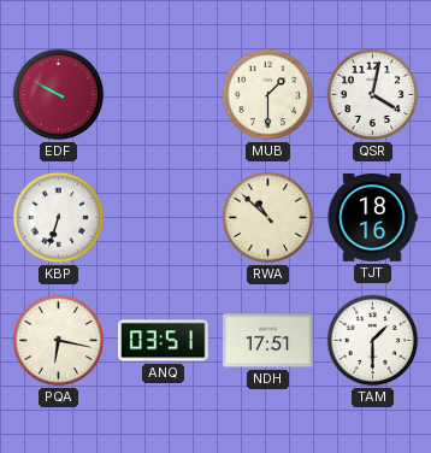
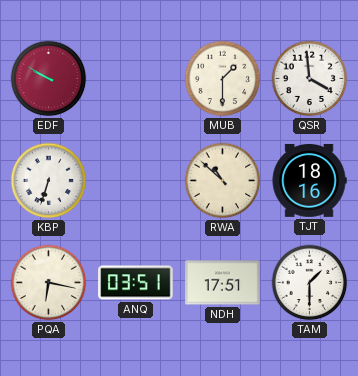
QSR: 4:02 -> 3:59 (310, 79)
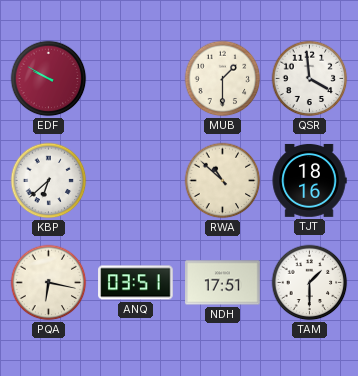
KBP: 6:33 -> 6:38 (49, 181)
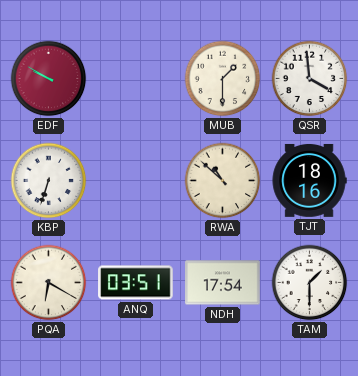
KBP: 6:38 -> 6:33 (49, 181)
PQA: 6:17 -> 6:20 (49, 283)
NDH: 17:51 -> 17:54 (223, 283)
